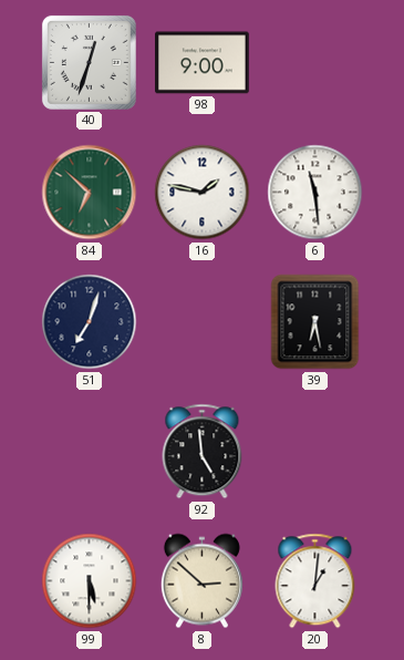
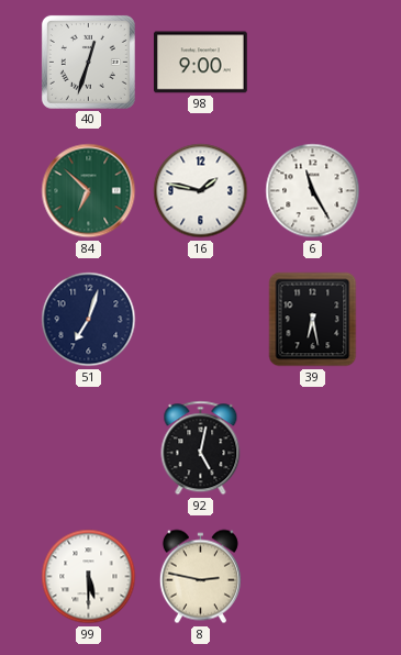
6: 11:29 -> 11:25 (313, 191)
92: 4:59 -> 5:02 (201, 448)
8: 2:52 -> 2:47 (200, 577)
20: 1:01 -> none (315, 581)
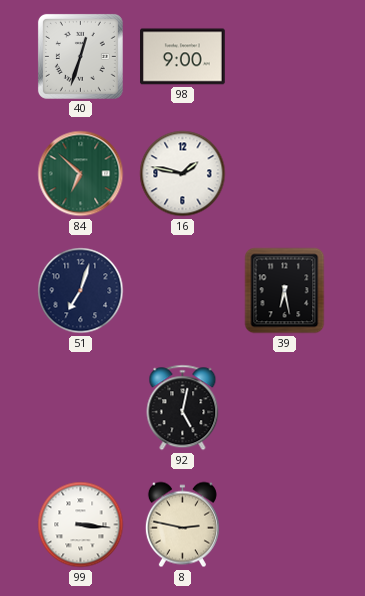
6: 11:25 -> none (313, 191)
99: 5:30 -> 3:16 (81, 525)
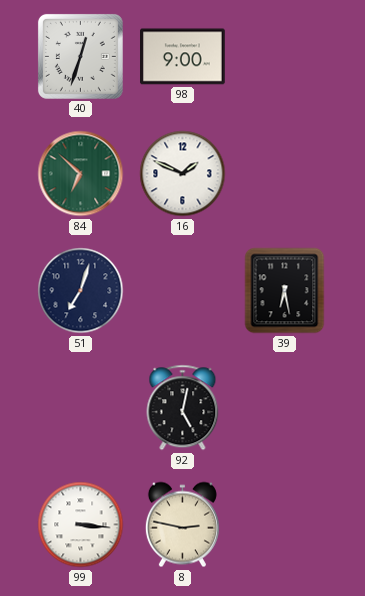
16: 1:47 -> 1:49 (183, 174)
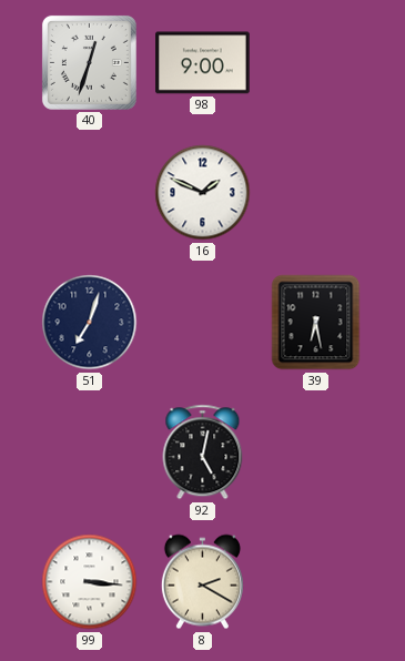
84: 6:52 -> none (81, 174)
8: 2:47 -> 2:20 (202, 582)
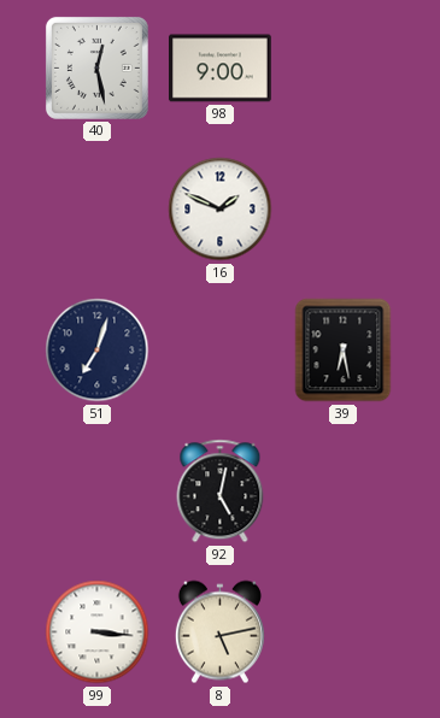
40: 12:33 -> 12:28 (96, 67)
8: 2:20 -> 5:13 (219, 632)
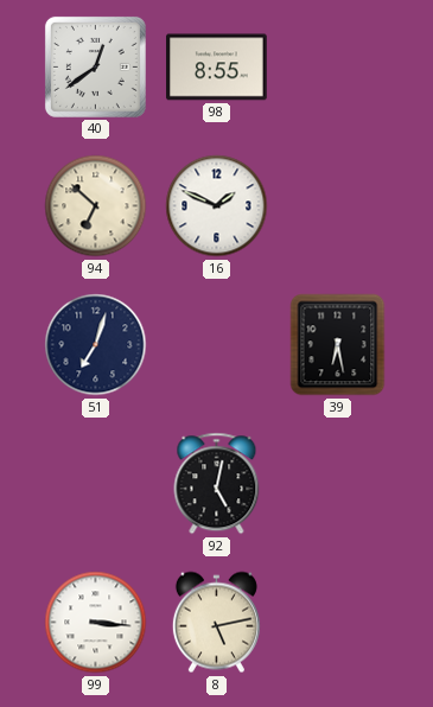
40: 12:28 -> 12:39 (95, 66)
98: 9:00 -> 8:55 (217, 68)
94: none -> 6:52 (96, 206)
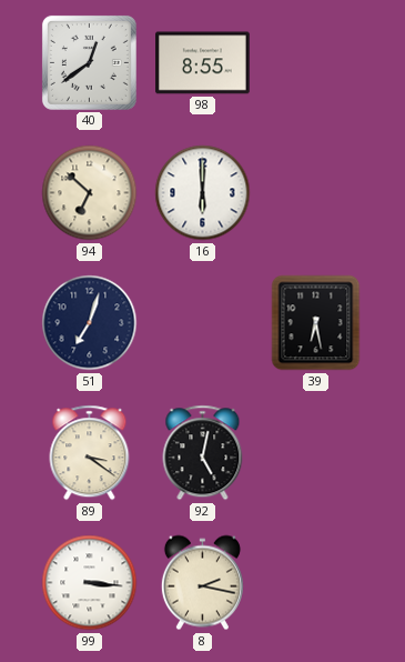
16: 1:49 -> 6:00 (203, 193)
89: none -> 3:21 (90, 453)
8: 5:13 -> 2:17 (202, 583)
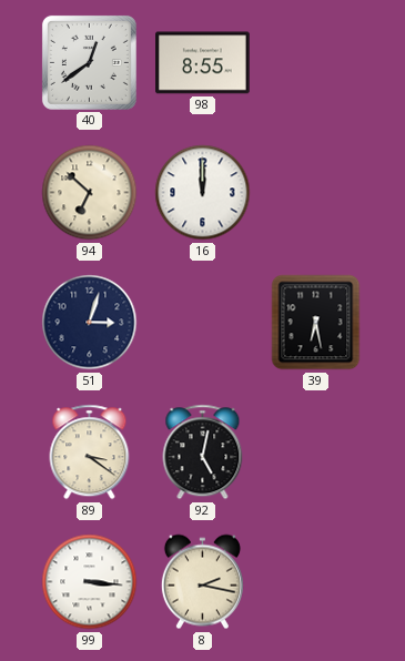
16: 6:00 -> 12:00 (203, 193)
51: 7:03 -> 3:03 (90, 323)
